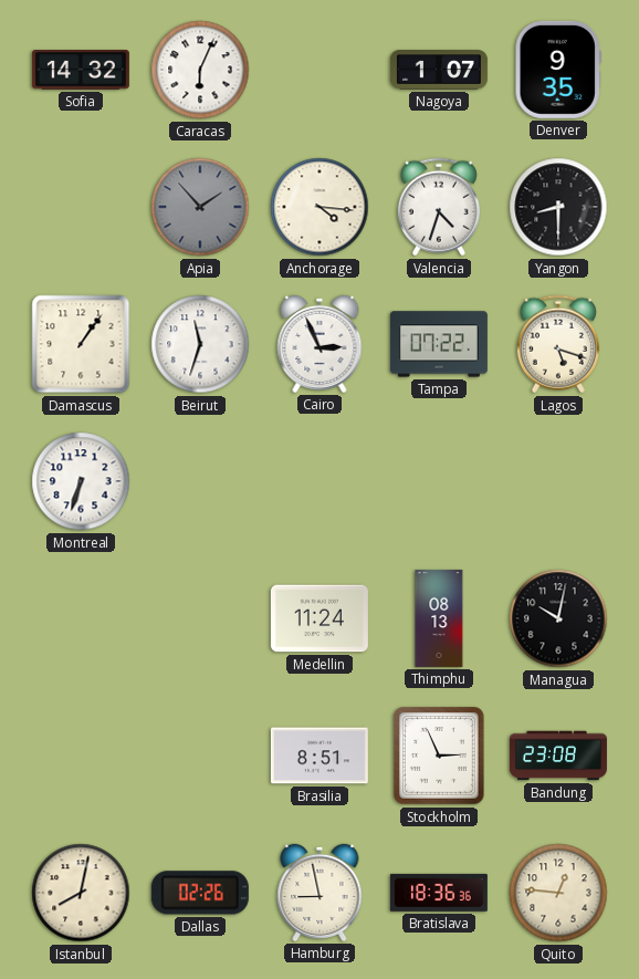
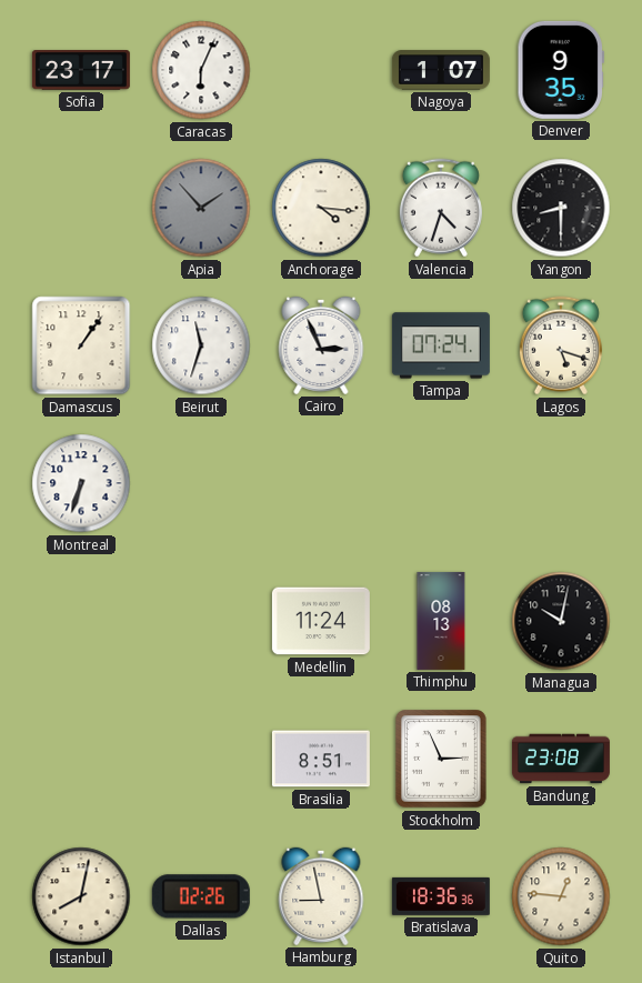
Sofia: 14:32 -> 23:17 (81, 71)
Tampa: 07:22 -> 07:24 (441, 345)
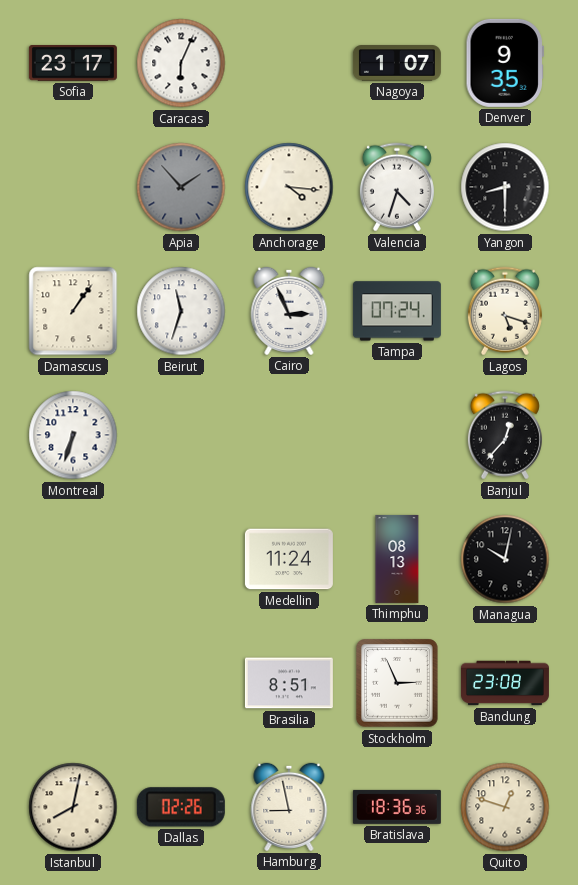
Banjul: none -> 12:37 (505, 435)
Quito: 12:46 -> 12:48 (505, 807)
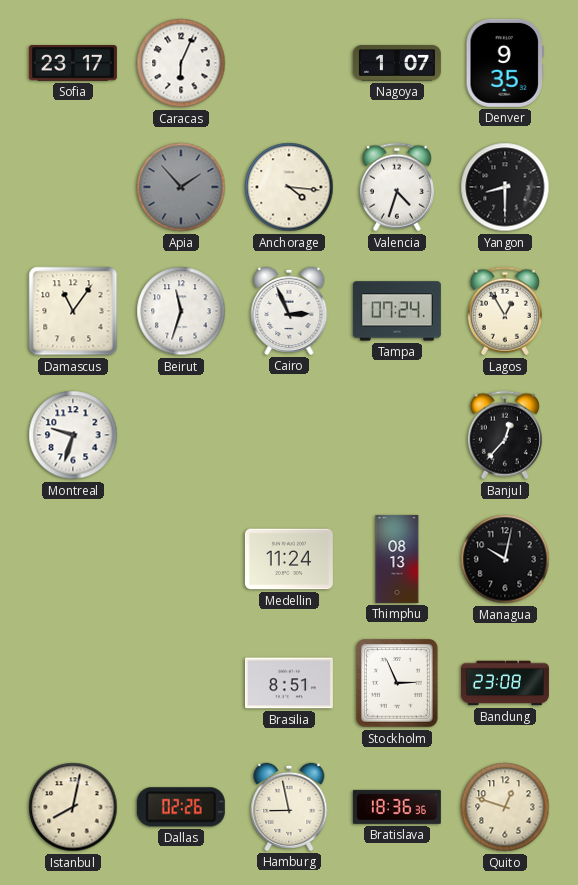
Damascus: 1:06 -> 11:06 (73, 311)
Lagos: 5:18 -> 12:55 (505, 311)
Montreal: 6:33 -> 9:33 (73, 435)
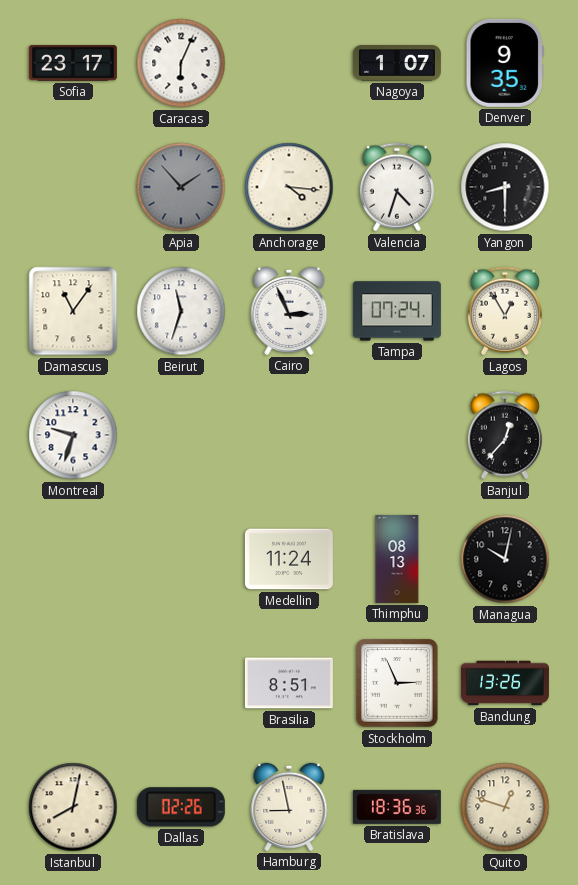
Bandung: 23:08 -> 13:26 (505, 683)
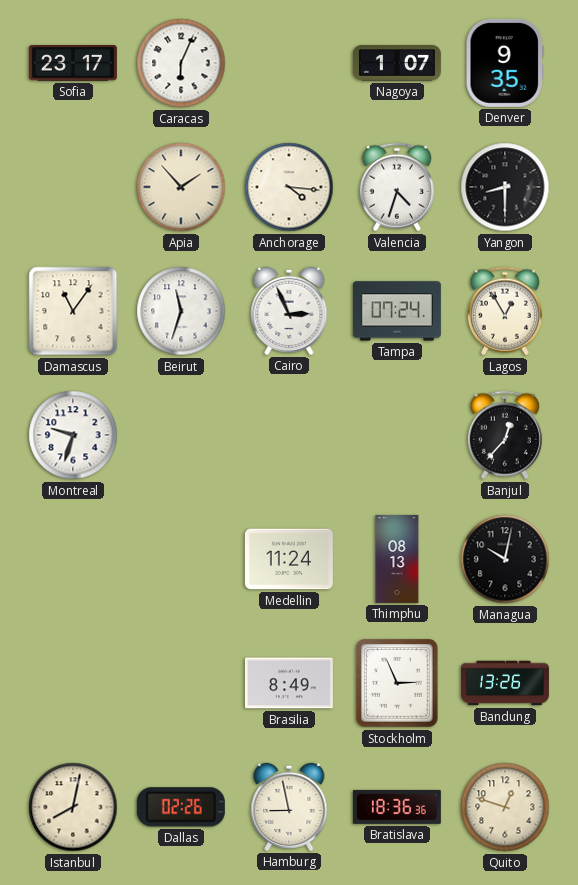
Apia dial: grey -> cream (181, 187)
Brasilia: 8:51 -> 8:49 (289, 683)
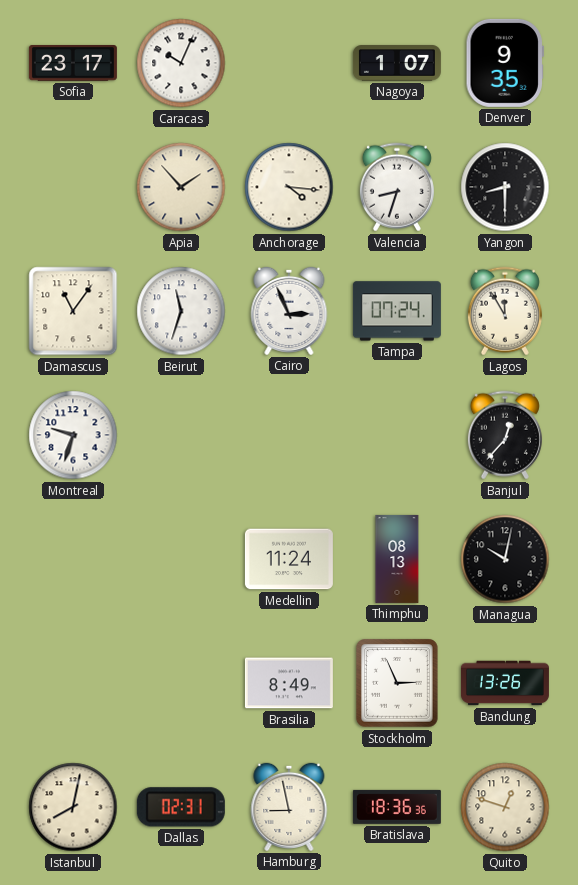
Caracas: 6:04 -> 10:04 (181, 63)
Valencia: 4:33 -> 8:33 (397, 187)
Lagos: 12:55 -> 11:55 (505, 311)
Dallas: 02:26 -> 02:31 (181, 807)
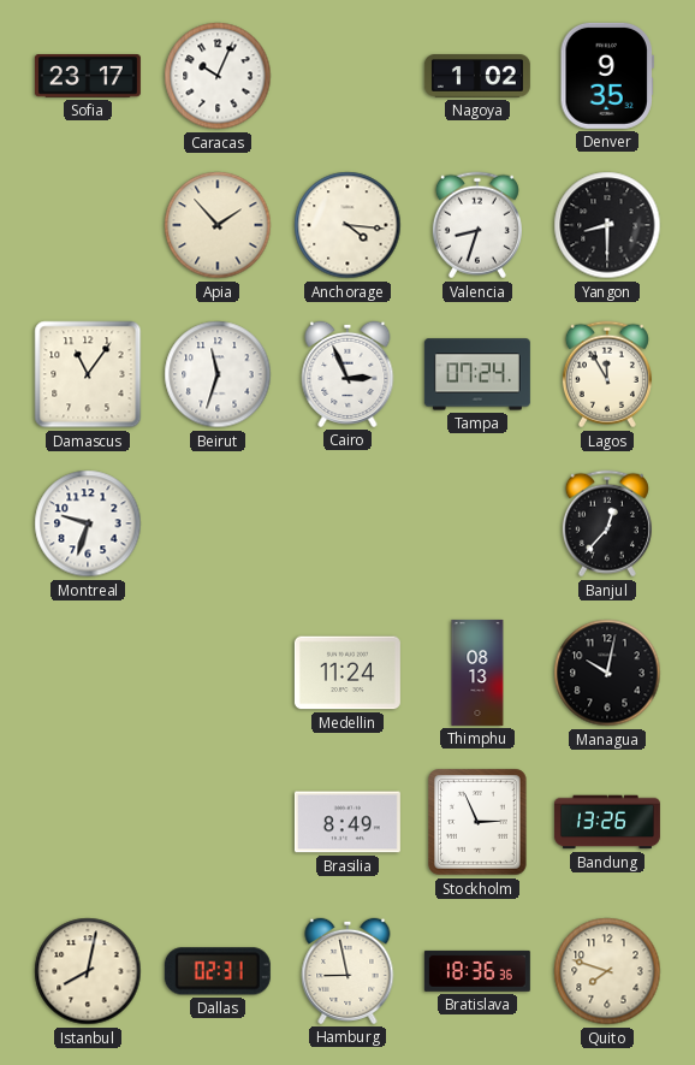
Nagoya: 1:07 -> 1:02 (477, 76)
Quito: 12:48 -> 7:48 (607, 971)
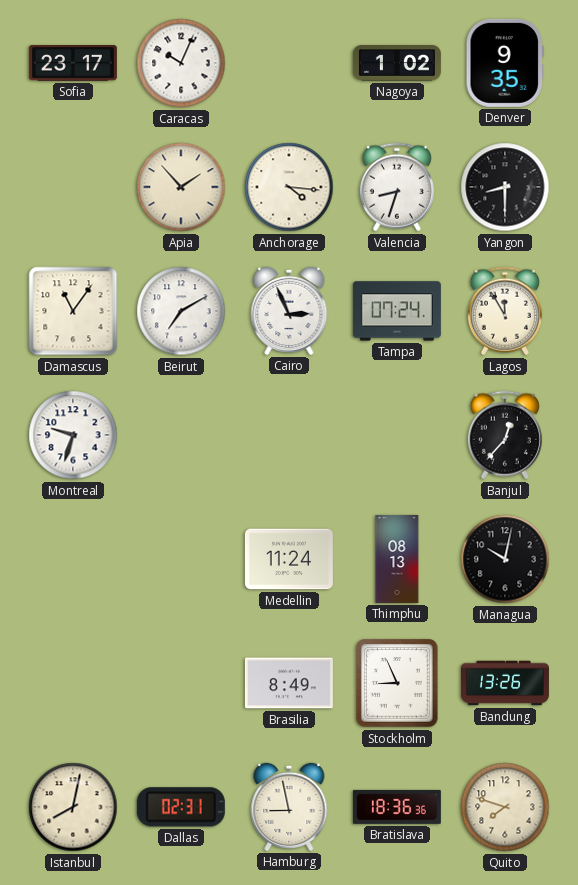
Beirut: 11:33 -> 7:10 (181, 311)
Stockholm: 2:56 -> 8:56 (398, 684)
